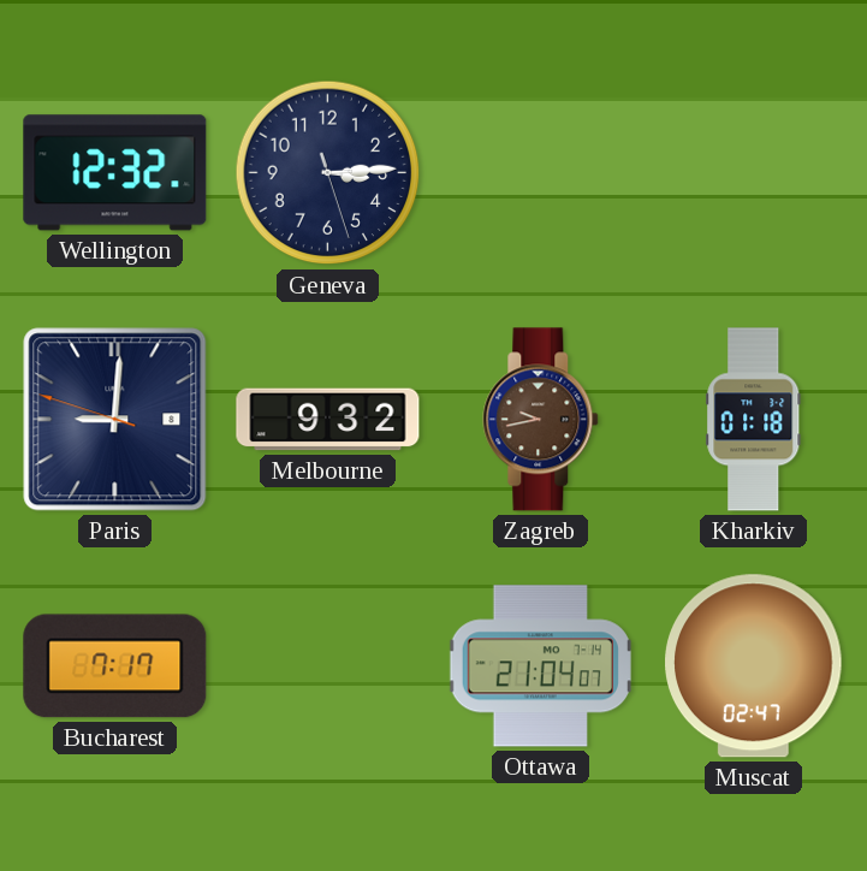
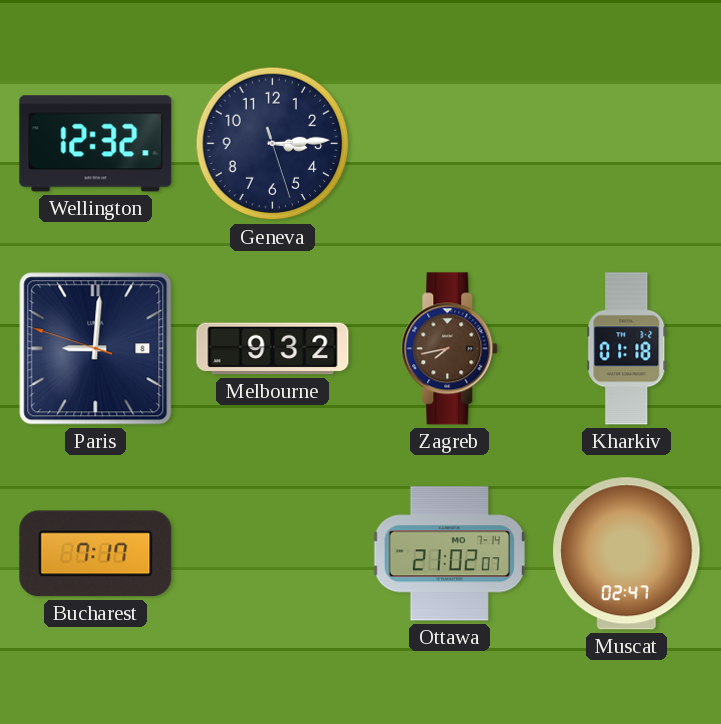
Zagreb: 9:43 -> 7:43 (450, 349)
Ottawa: 21:04 -> 21:02 (449, 554)
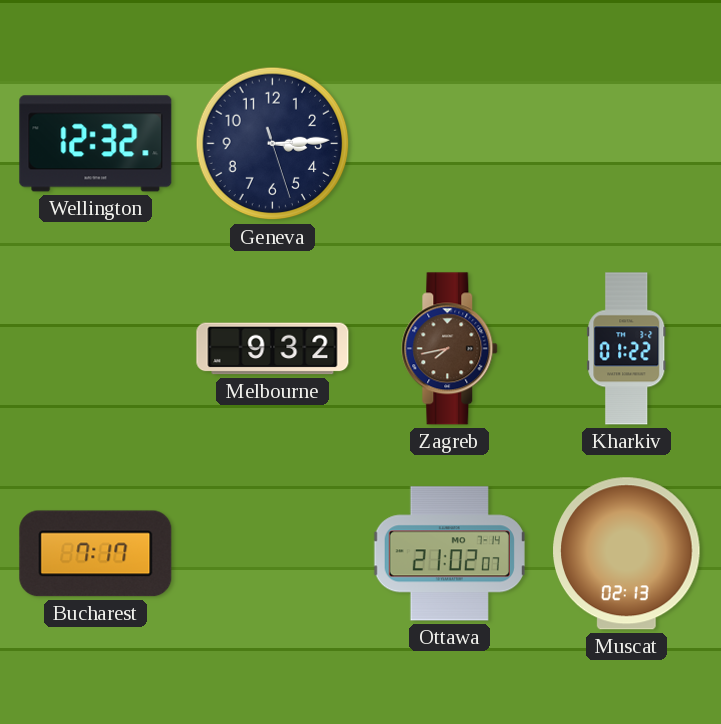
Paris: 9:00 -> none (96, 349)
Kharkiv: 01:18 -> 01:22 (627, 349)
Muscat: 02:47 -> 02:13 (627, 554)
